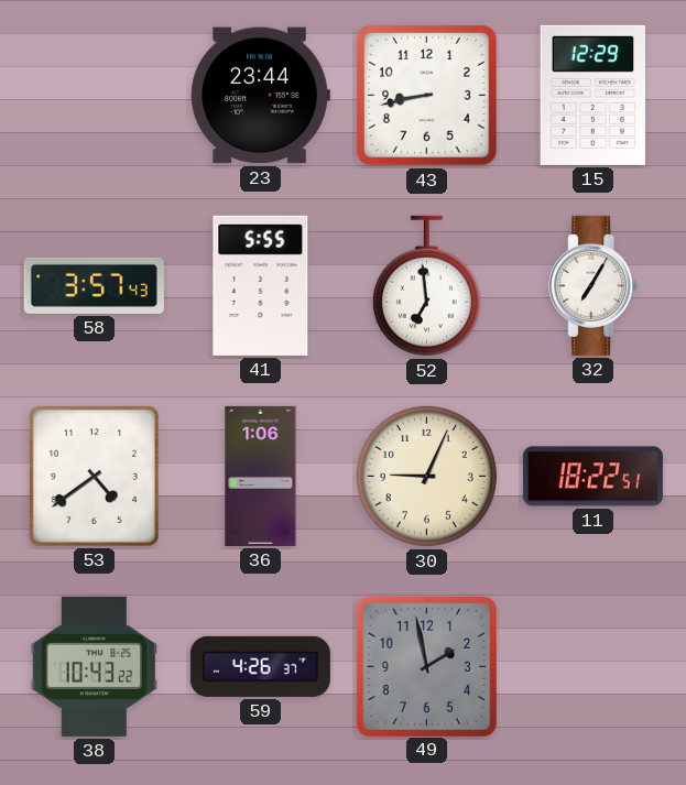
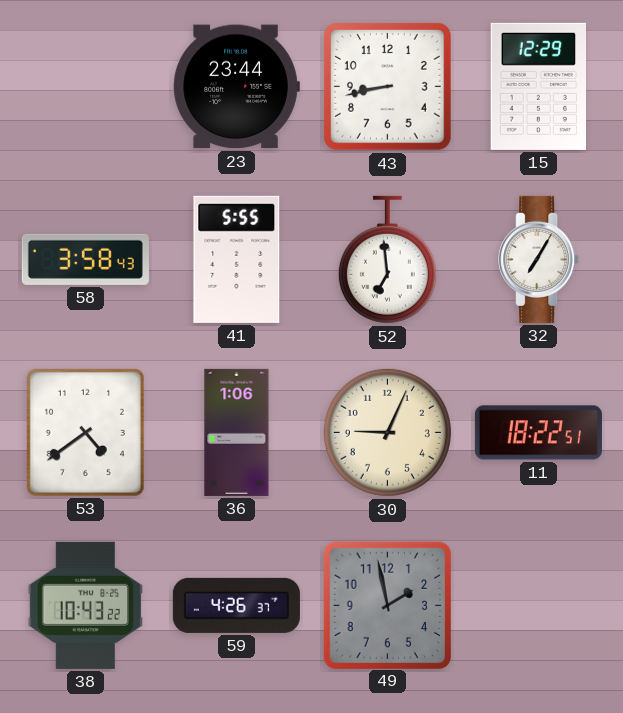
58: 3:57 -> 3:58 (85, 259)
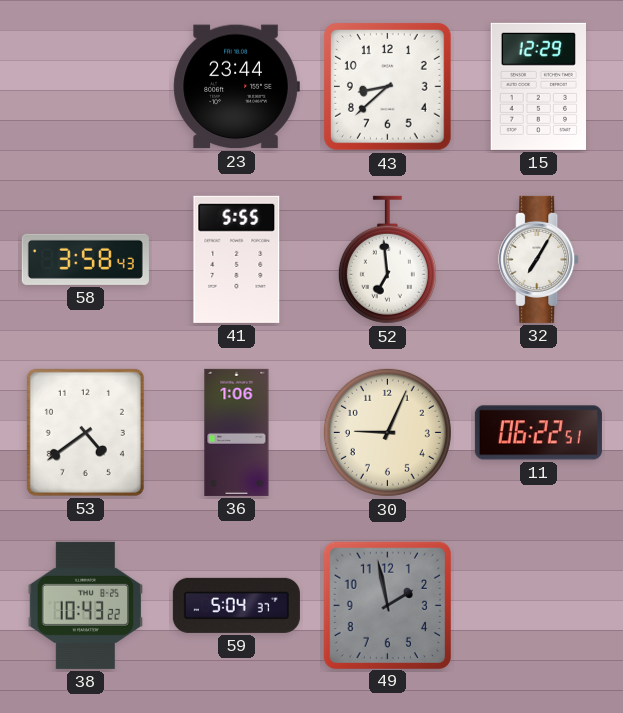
43: 8:43 -> 8:38 (388, 87)
11: 18:22 -> 06:22 (538, 433)
59: 4:26 -> 5:04 (236, 605)
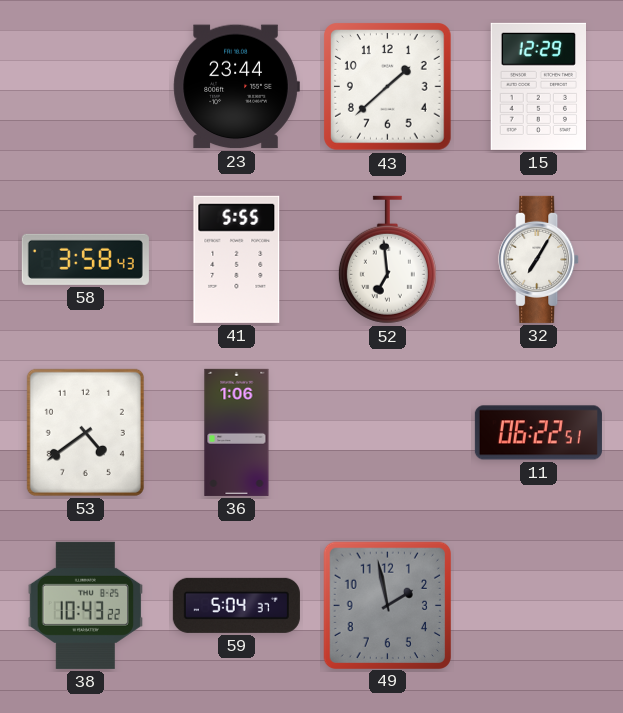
43: 8:38 -> 1:38 (388, 87)
30: 9:04 -> none (387, 432)
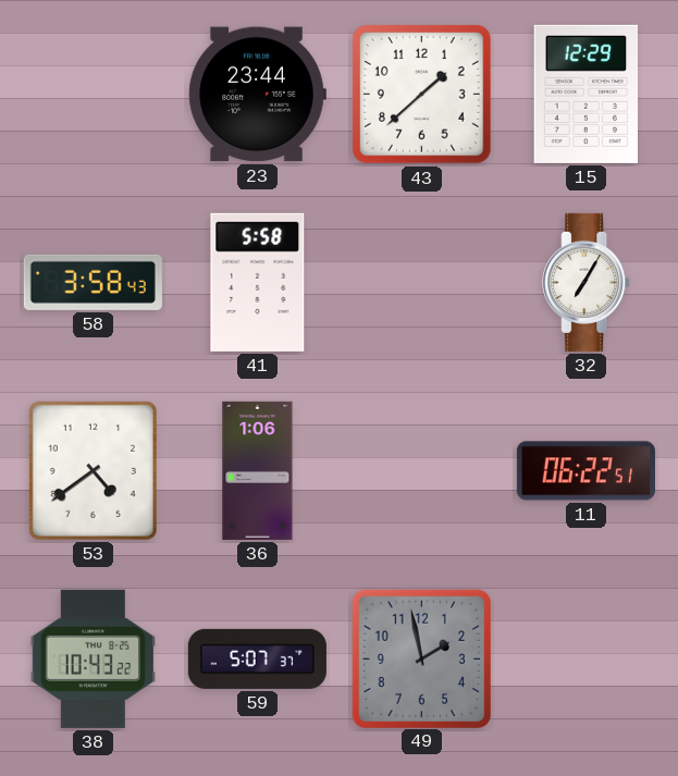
41: 5:55 -> 5:58 (258, 282)
52: 6:59 -> none (387, 260)
59: 5:04 -> 5:07 (257, 658)
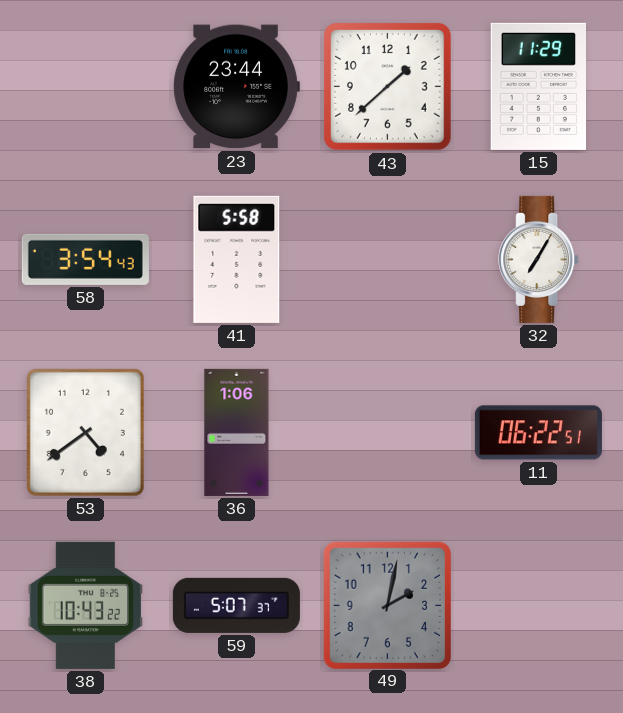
15: 12:29 -> 11:29 (538, 86)
58: 3:58 -> 3:54 (85, 259)
49: 1:58 -> 2:02 (387, 605)
